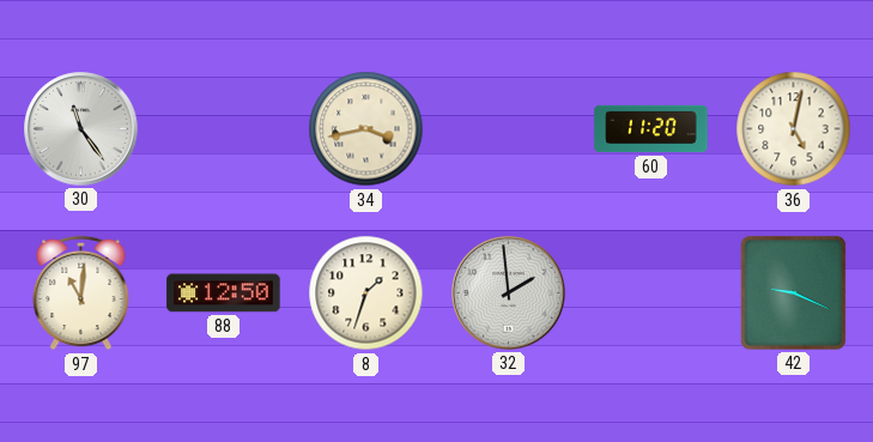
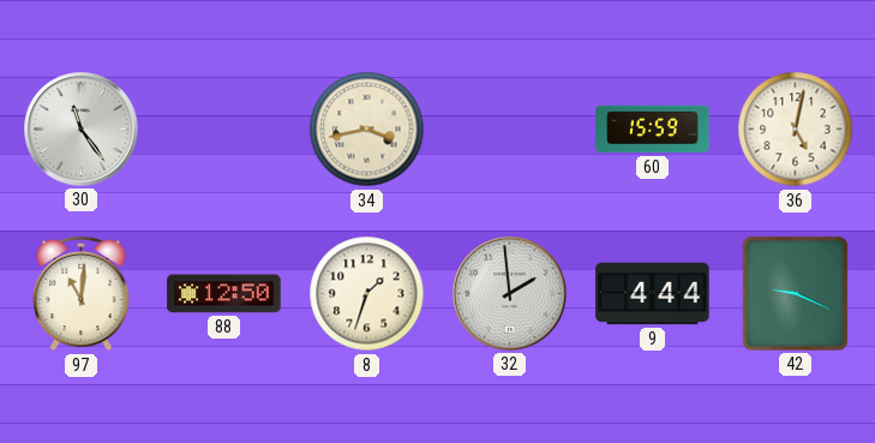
60: 11:20 -> 15:59 (653, 130)
9: none -> 4:44 (653, 294)
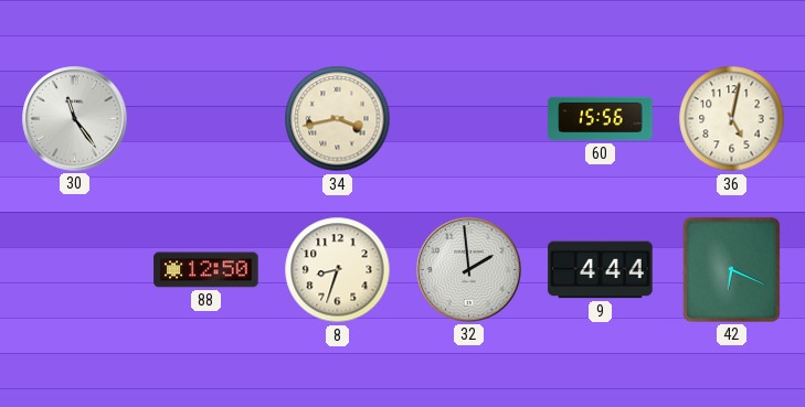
60: 15:59 -> 15:56 (601, 119)
97: 11:01 -> none (82, 294)
8: 1:33 -> 8:33 (338, 270)
42: 9:19 -> 6:19 (731, 269)
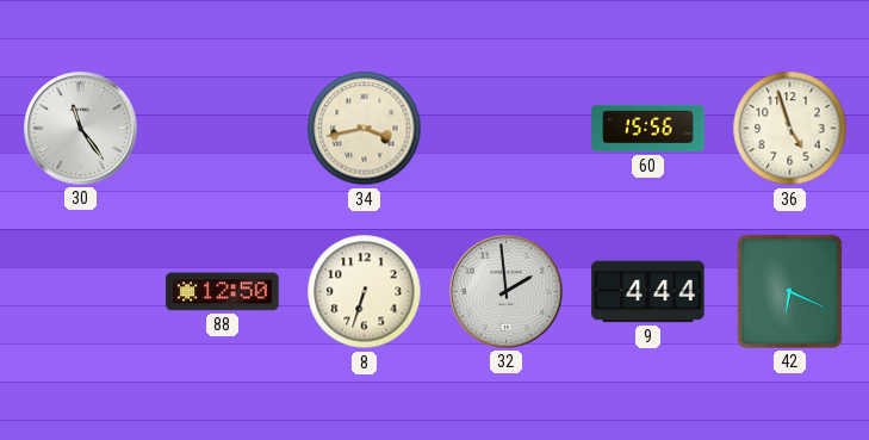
36: 5:02 -> 4:57 (790, 129)
8: 8:33 -> 6:33 (365, 292)
